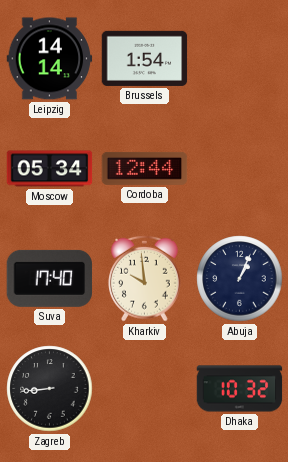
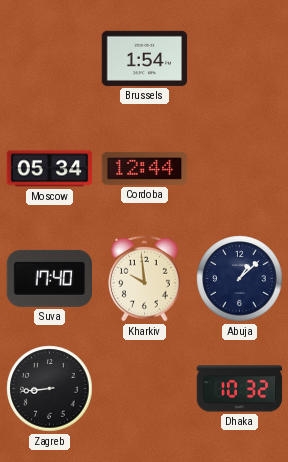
Leipzig: 14:14 -> none (50, 59)
Abuja: 1:04 -> 1:08 (240, 279)
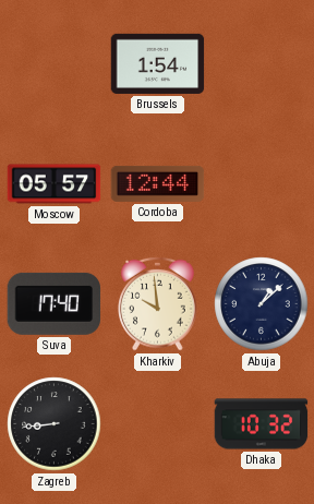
Moscow: 05:34 -> 05:57 (55, 184)
